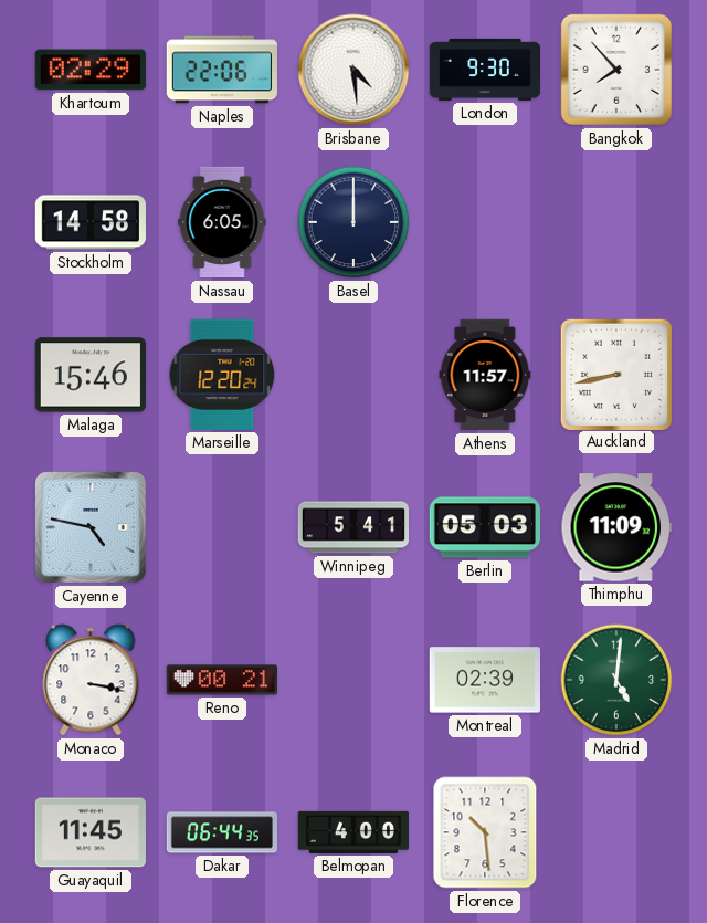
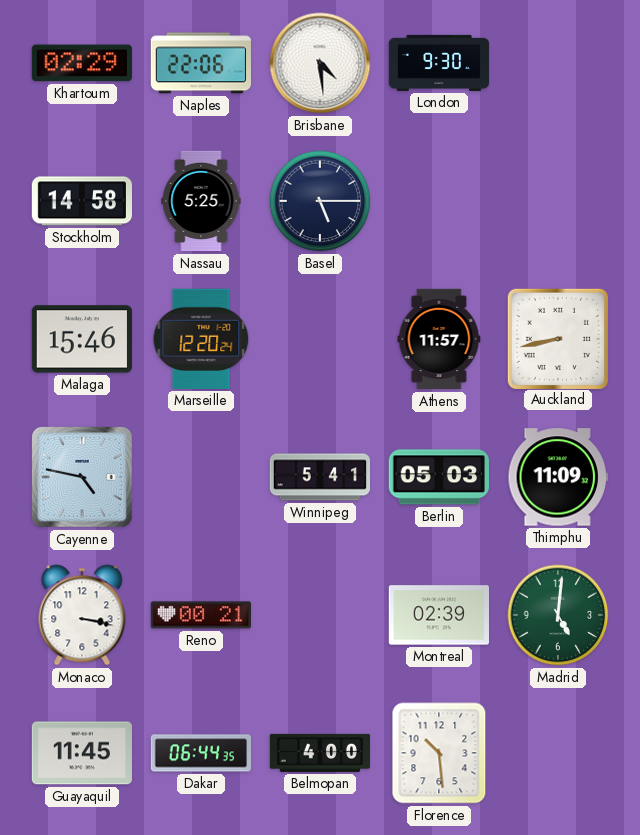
Bangkok: 7:53 -> none (616, 70)
Nassau: 6:05 -> 5:25 (201, 201)
Basel: 12:00 -> 5:15 (320, 201)
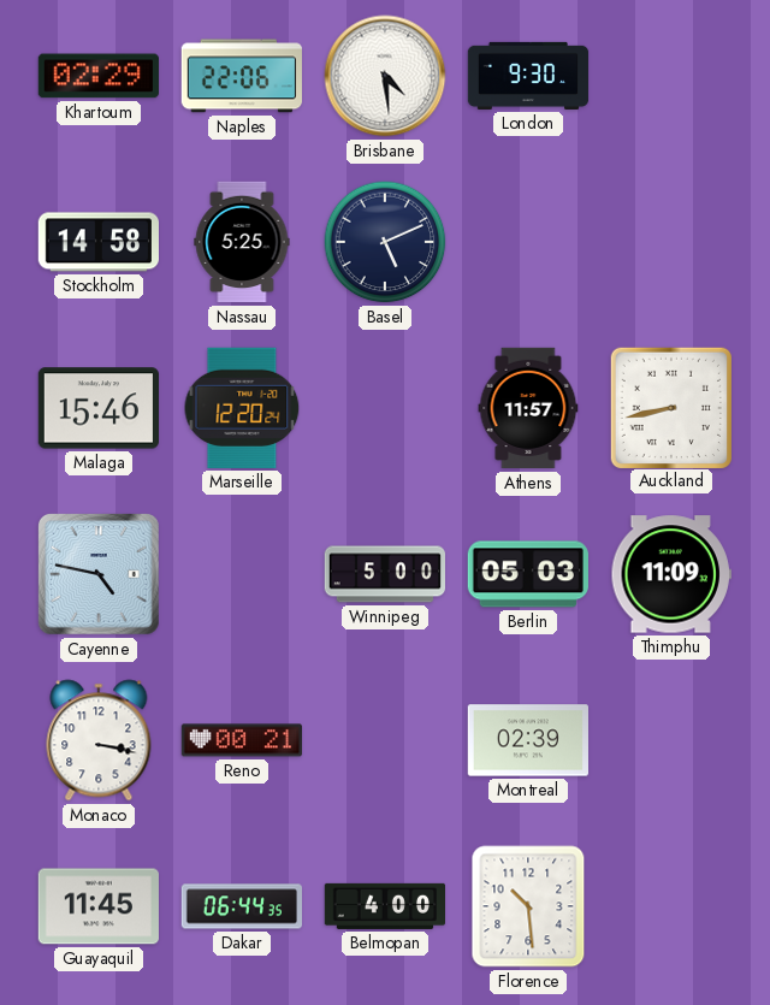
Basel: 5:15 -> 5:11 (385, 242)
Winnipeg: 5:41 -> 5:00 (384, 574)
Madrid: 5:01 -> none (558, 615)
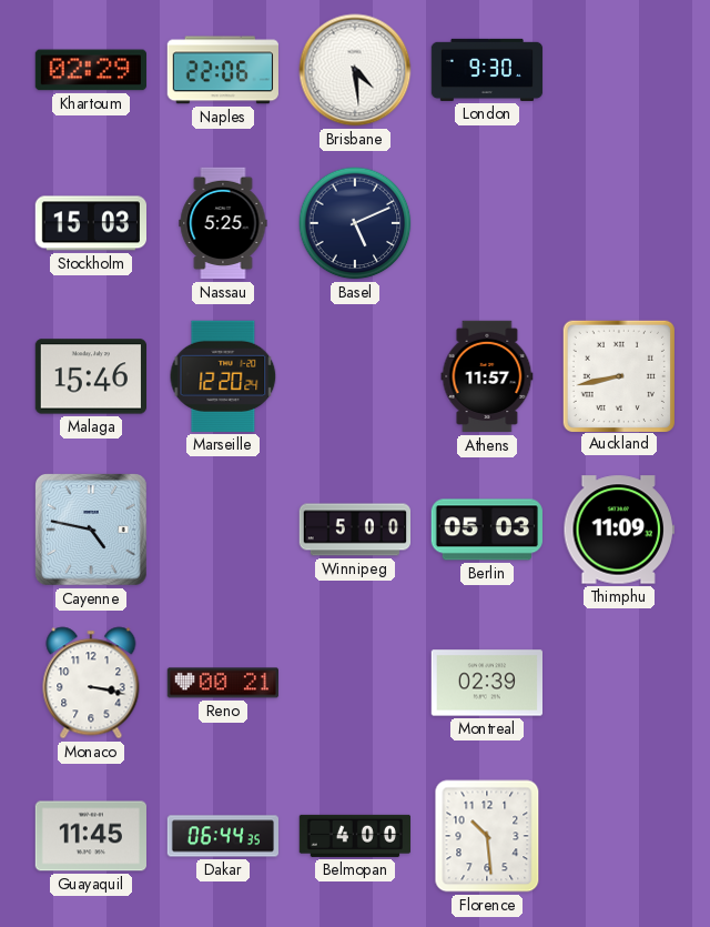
Stockholm: 14:58 -> 15:03 (90, 223)
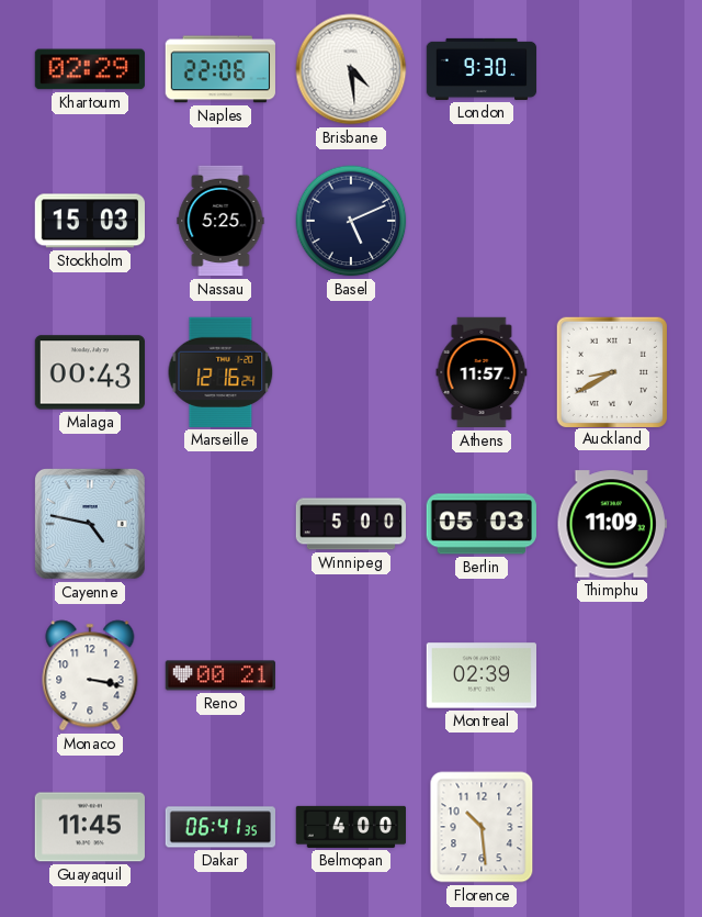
Malaga: 15:46 -> 00:43 (89, 372)
Marseille: 12:20 -> 12:16 (220, 372)
Auckland: 8:43 -> 8:40 (611, 371)
Dakar: 06:44 -> 06:41 (220, 827)
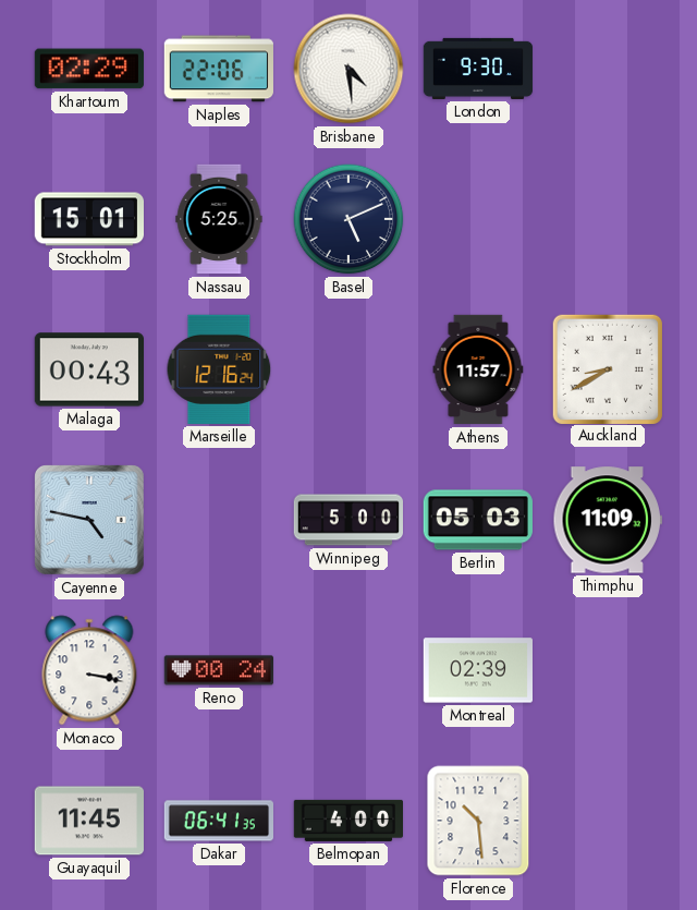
Stockholm: 15:03 -> 15:01 (88, 219)
Reno: 00:21 -> 00:24 (218, 670)
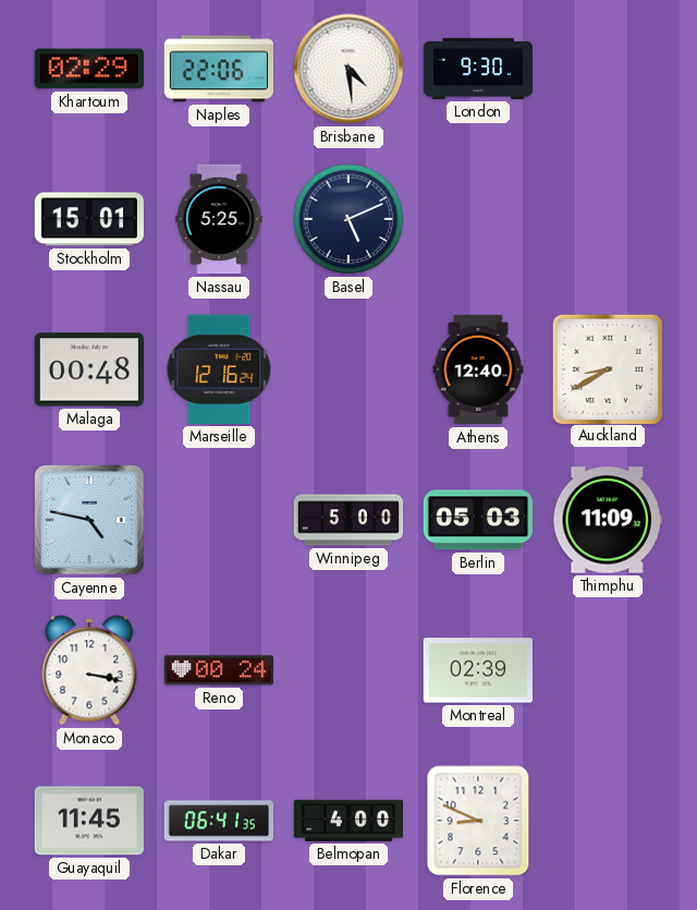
Malaga: 00:43 -> 00:48 (88, 369)
Athens: 11:57 -> 12:40 (478, 369)
Florence: 10:29 -> 8:49 (478, 821)
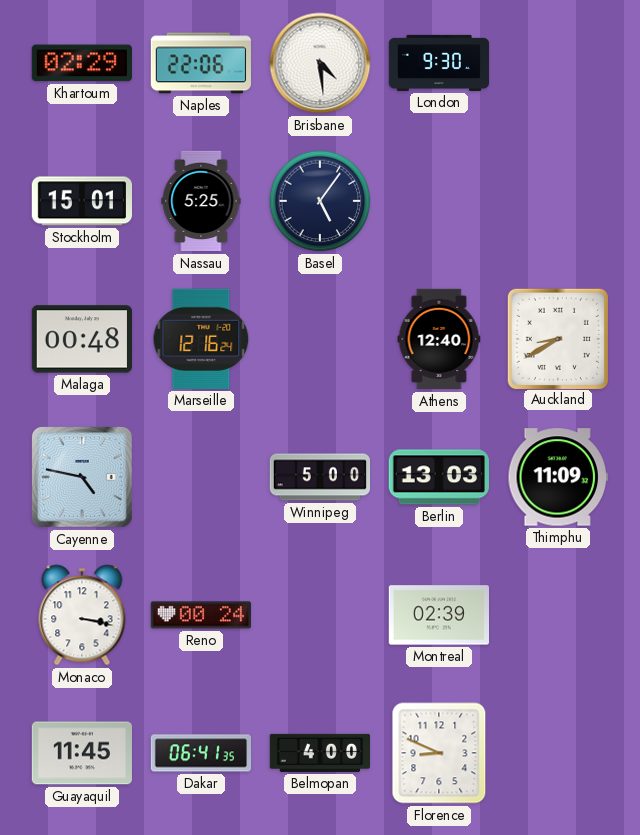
Basel: 5:11 -> 5:06 (320, 201)
Berlin: 05:03 -> 13:03 (439, 477)
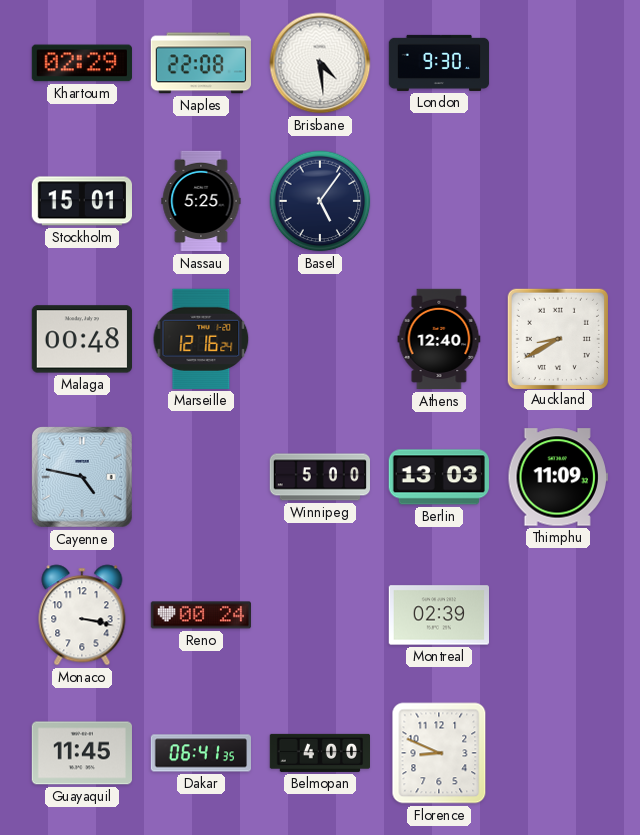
Naples: 22:06 -> 22:08 (200, 63)
